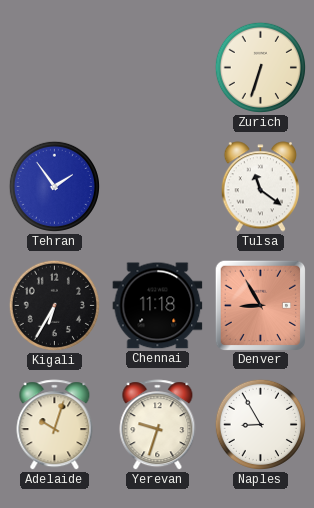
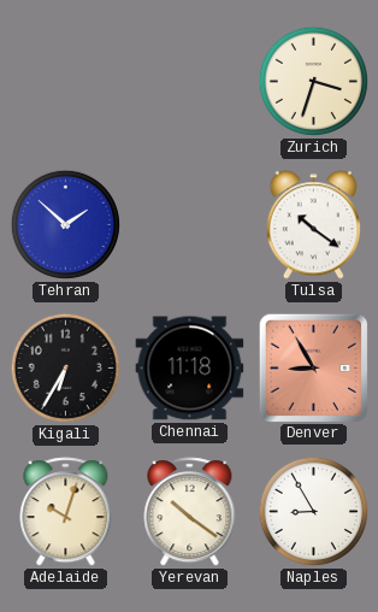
Zurich: 6:33 -> 3:33 (313, 81)
Tehran: 1:54 -> 1:52 (65, 224)
Tulsa: 11:21 -> 10:21 (313, 225)
Yerevan: 9:33 -> 10:21 (190, 512)
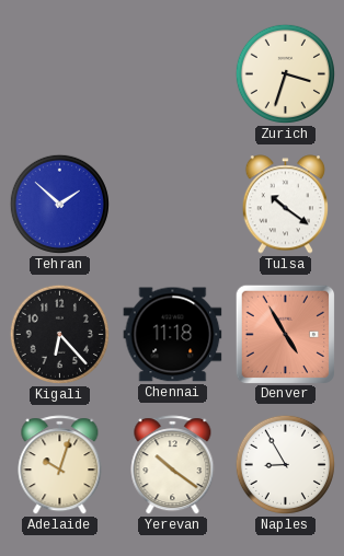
Kigali: 6:35 -> 6:23 (59, 334)
Denver: 8:55 -> 4:55 (285, 334)
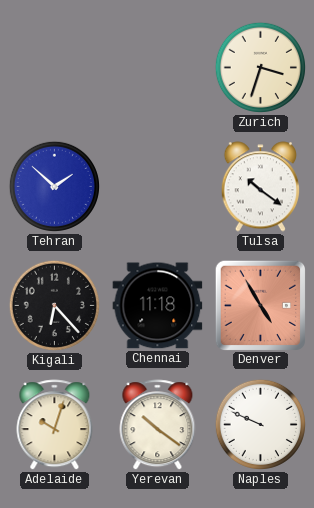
Naples: 8:55 -> 9:49 (260, 424)
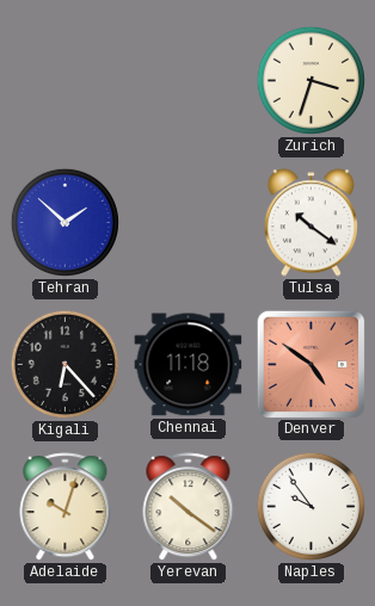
Denver: 4:55 -> 4:51 (311, 364)
Naples: 9:49 -> 9:54 (311, 506)
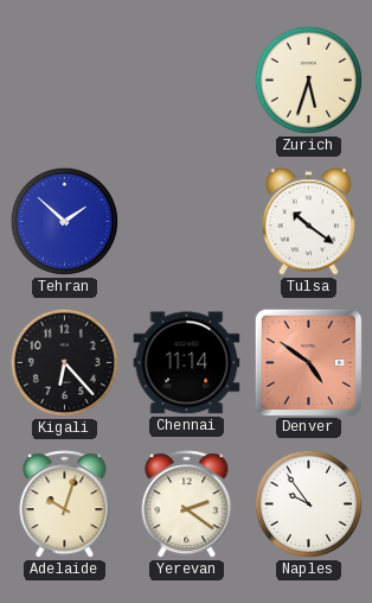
Zurich: 3:33 -> 5:33 (308, 80)
Chennai: 11:18 -> 11:14 (187, 363)
Yerevan: 10:21 -> 2:21 (187, 504)
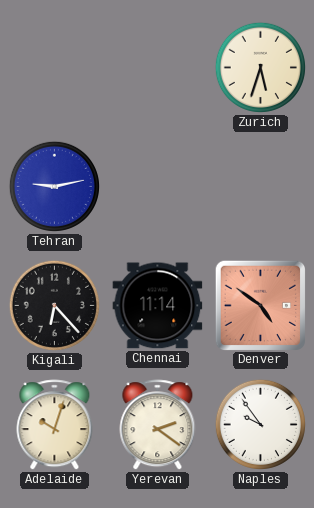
Tehran: 1:52 -> 9:13 (54, 186)
Tulsa: 10:21 -> none (308, 222)
